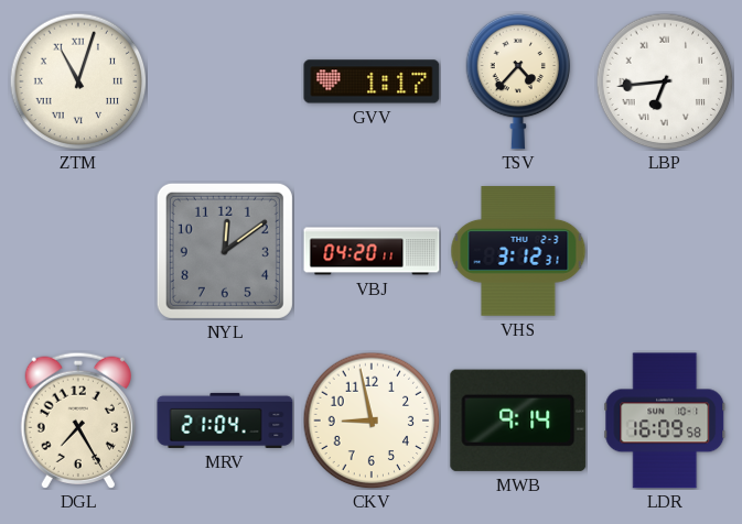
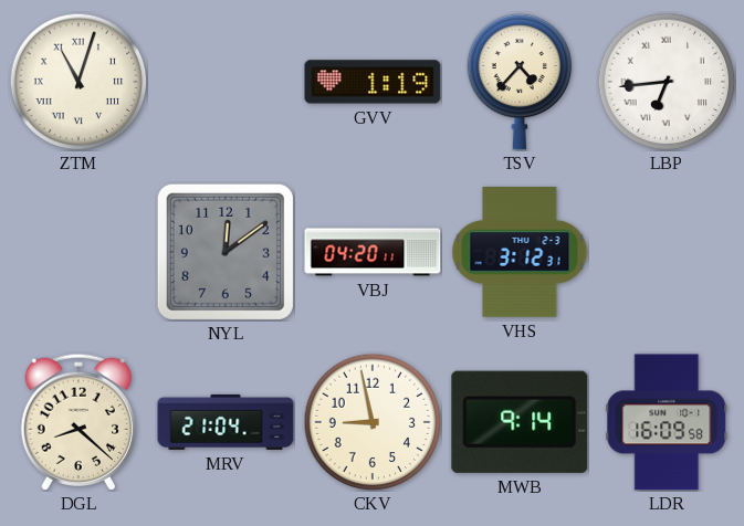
GVV: 1:17 -> 1:19 (373, 82)
DGL: 7:25 -> 8:22 (77, 422)
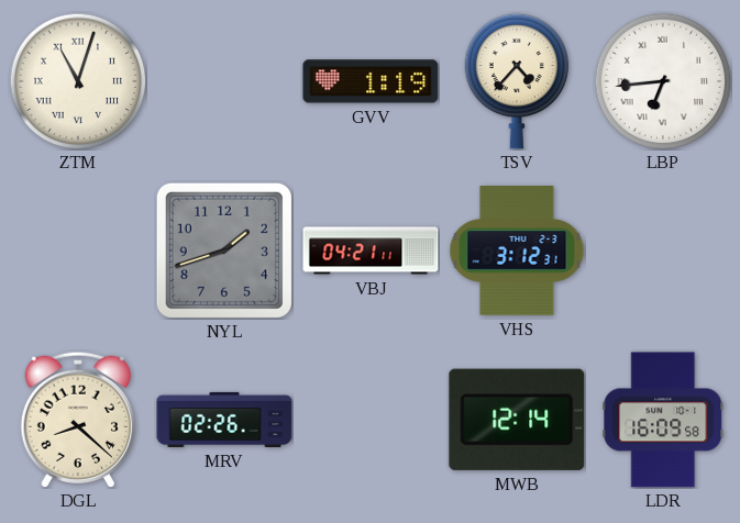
NYL: 12:09 -> 1:42 (224, 251)
VBJ: 04:20 -> 04:21 (371, 251)
MRV: 21:04 -> 02:26 (224, 420)
CKV: 8:58 -> none (373, 422)
MWB: 9:14 -> 12:14 (517, 420)
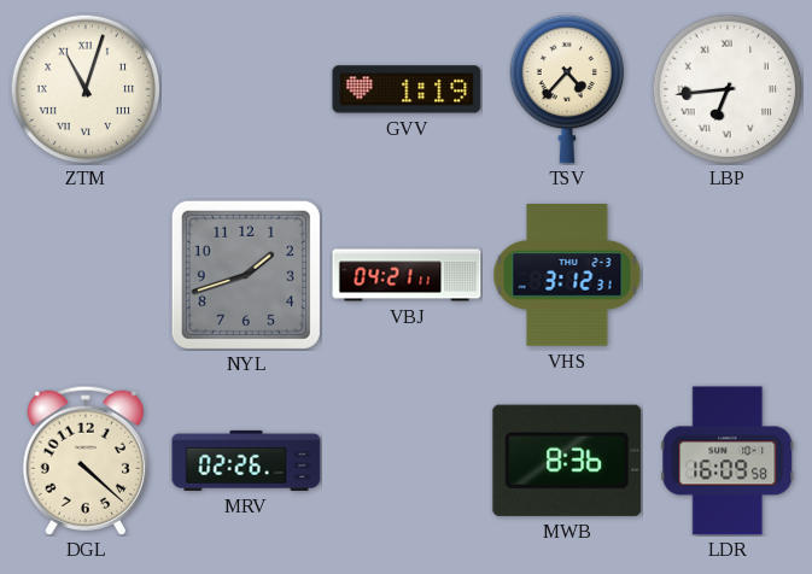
DGL: 8:22 -> 4:22 (84, 461)
MWB: 12:14 -> 8:36 (567, 461)
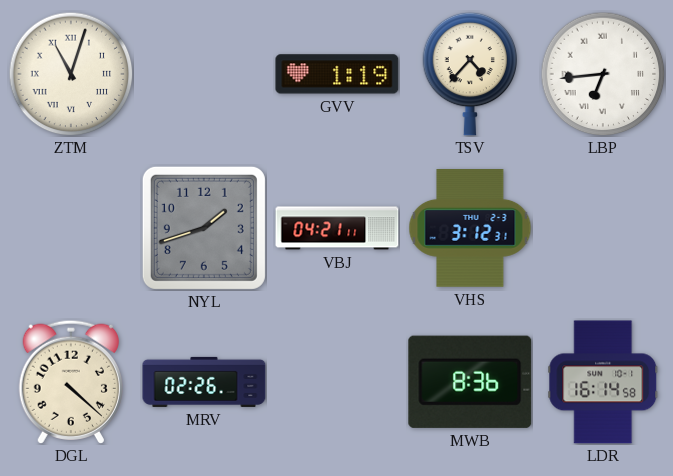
LDR: 16:09 -> 16:14 (603, 382)
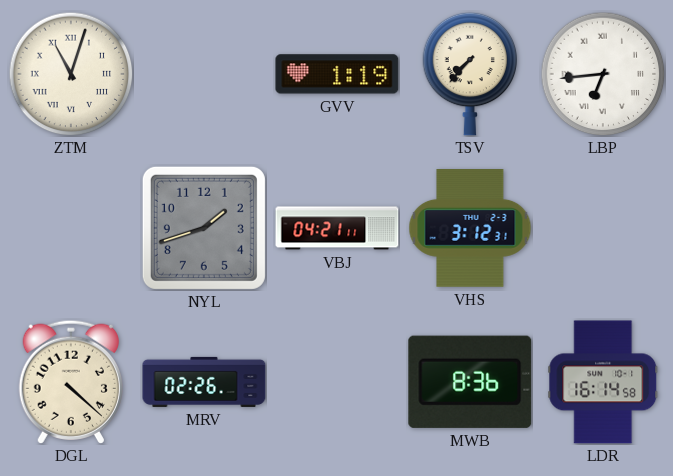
TSV: 4:37 -> 7:37 (470, 74)
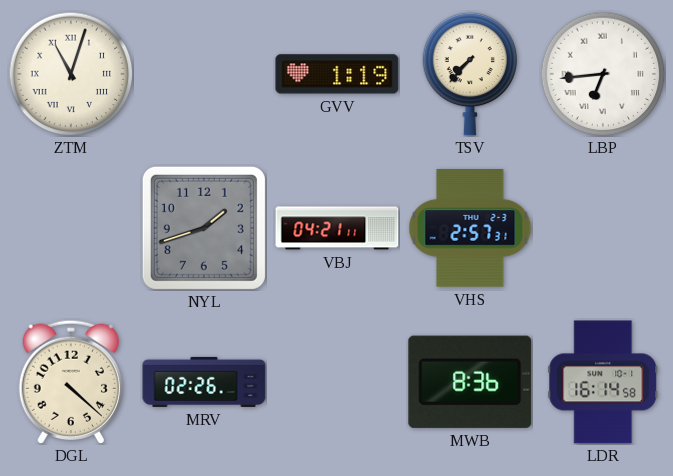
VHS: 3:12 -> 2:57 (470, 229)
